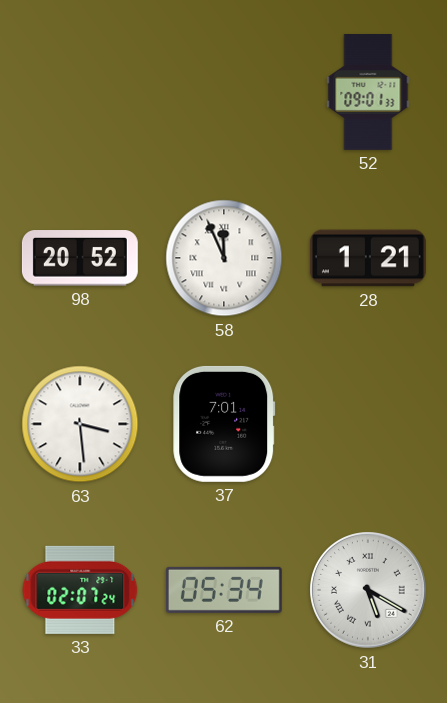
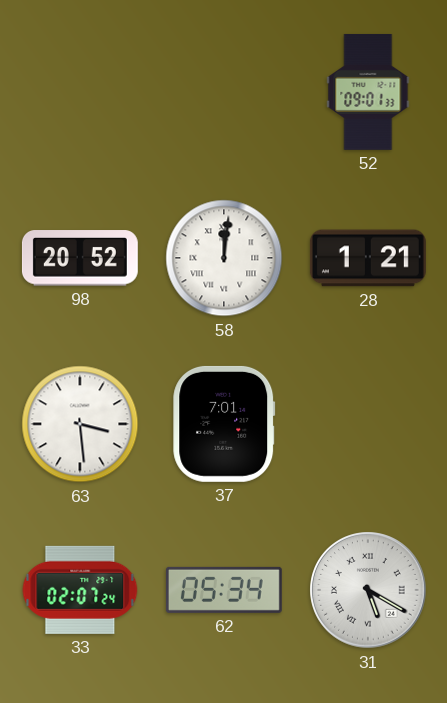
58: 11:56 -> 12:01 (224, 258)
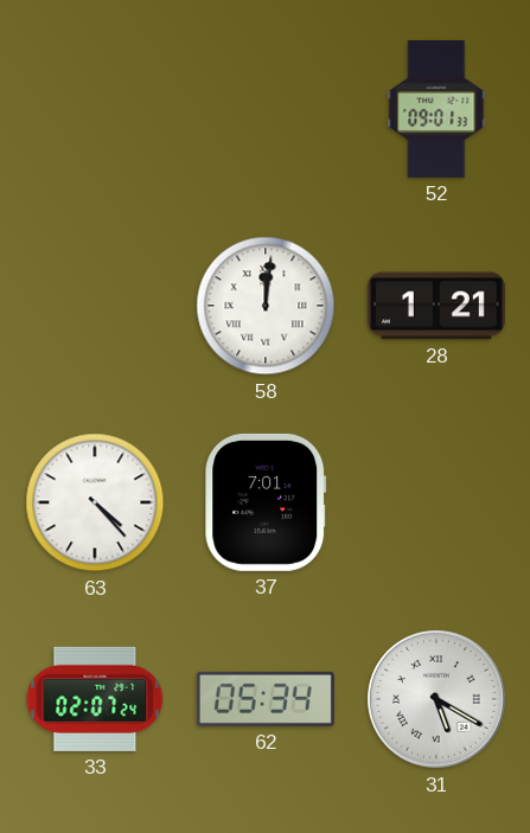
98: 20:52 -> none (80, 258)
63: 3:29 -> 4:23 (95, 502)
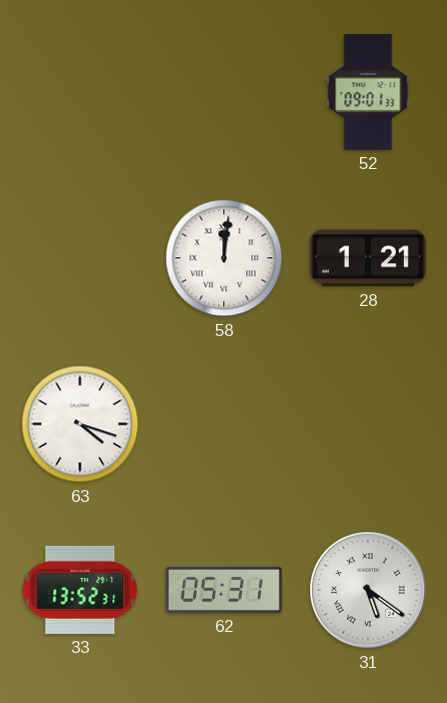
63: 4:23 -> 4:18 (80, 424)
37: 7:01 -> none (266, 502)
33: 02:07 -> 13:52 (80, 590)
62: 05:34 -> 05:31 (224, 590)
31: 5:20 -> 5:21 (368, 590)
